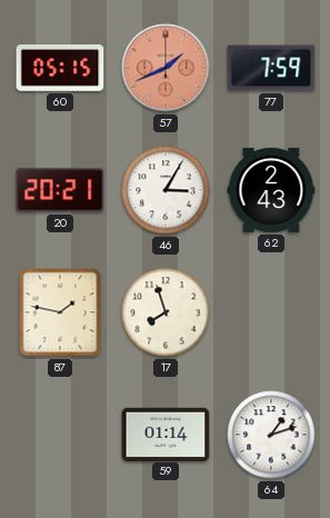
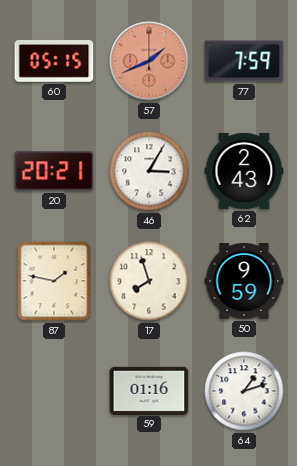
50: none -> 9:59 (244, 282)
59: 01:14 -> 01:16 (149, 390)
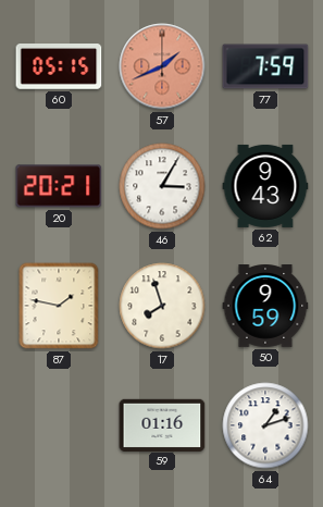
62: 2:43 -> 9:43 (265, 186)
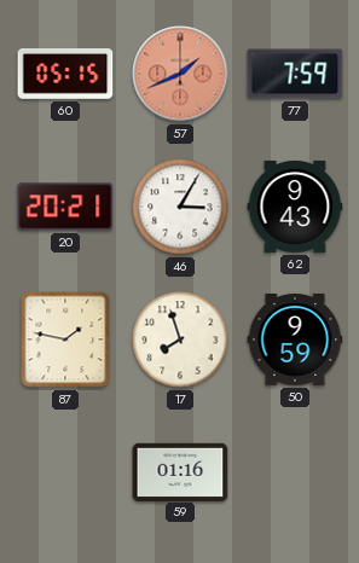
64: 1:12 -> none (265, 425)
